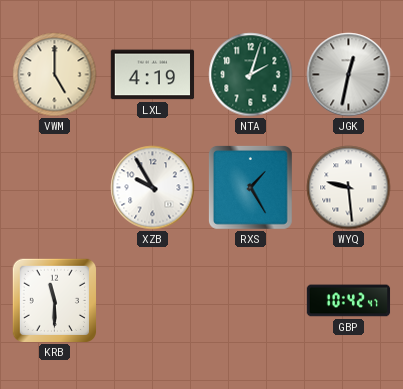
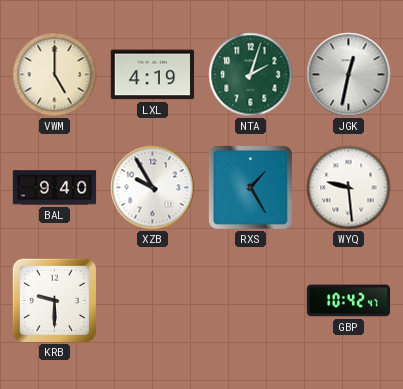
BAL: none -> 9:40 (55, 188)
KRB: 11:30 -> 9:30 (54, 300)
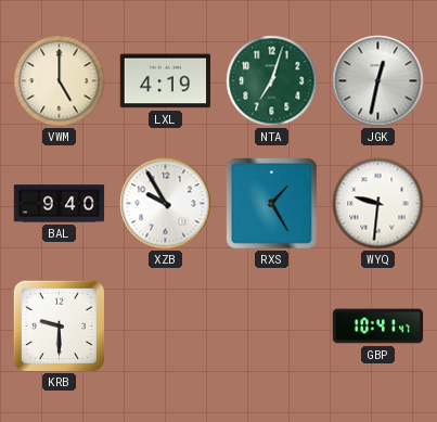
NTA: 2:03 -> 7:03 (272, 81)
WYQ: 9:29 -> 9:31 (378, 204)
GBP: 10:42 -> 10:41 (378, 327)
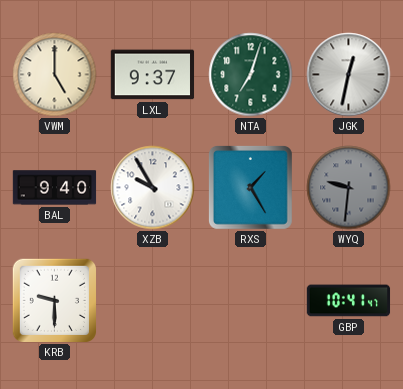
LXL: 4:19 -> 9:37 (153, 75)
WYQ dial: white -> grey (349, 188)
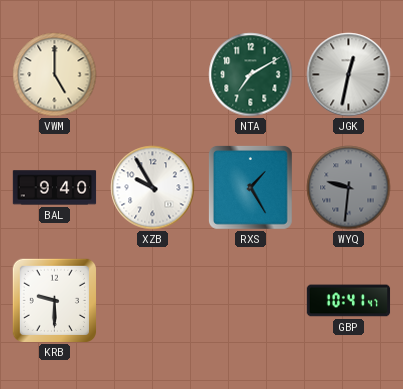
LXL: 9:37 -> none (153, 75)
NTA: 7:03 -> 7:10 (251, 75)
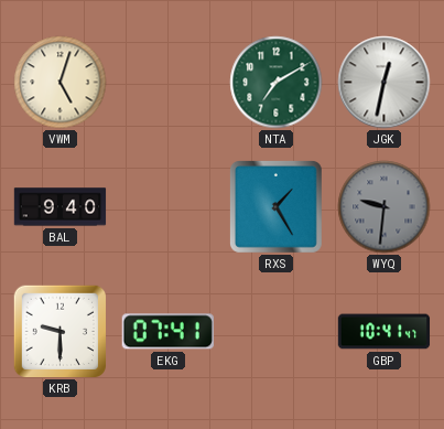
VWM: 5:00 -> 5:03 (61, 83)
XZB: 9:55 -> none (153, 188)
EKG: none -> 07:41 (167, 332)
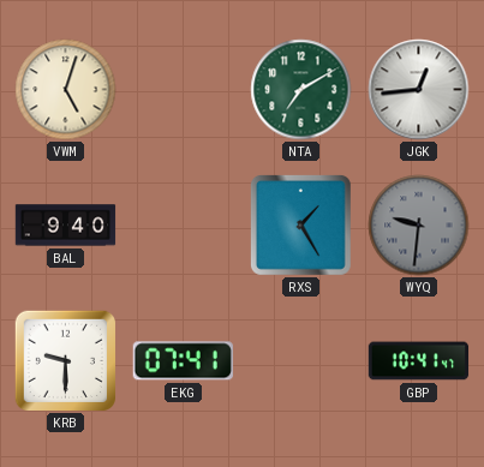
JGK: 12:32 -> 12:44 (419, 90)
